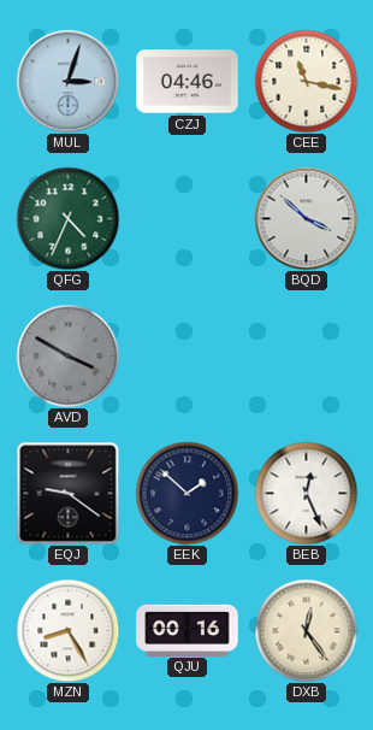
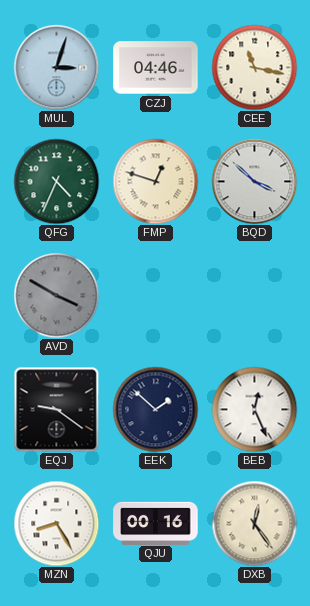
FMP: none -> 12:48 (155, 181)
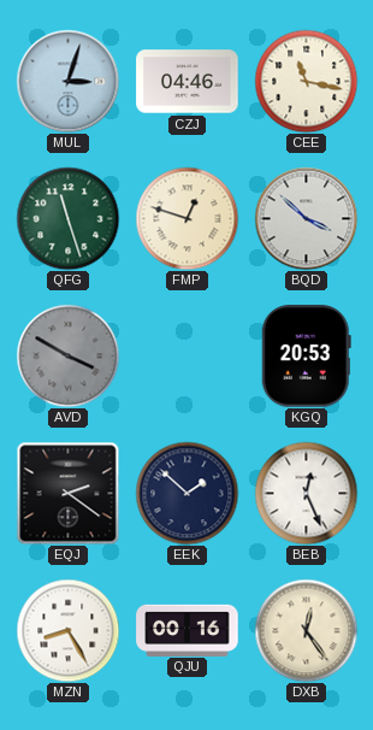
QFG: 4:34 -> 11:27 (67, 218)
KGQ: none -> 20:53 (306, 357)
EQJ: 9:21 -> 2:21 (67, 493)
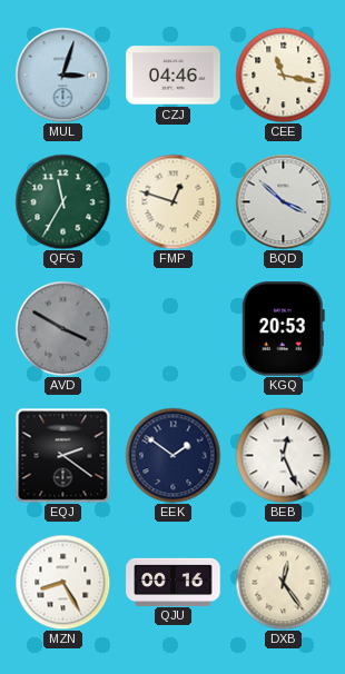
QFG: 11:27 -> 11:35 (62, 201)
EEK: 1:52 -> 1:51 (172, 455)
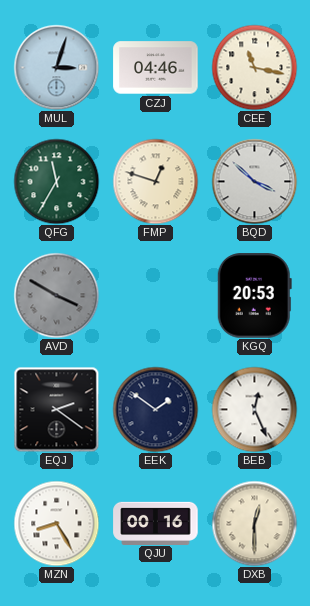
DXB: 12:24 -> 12:30 (254, 523)
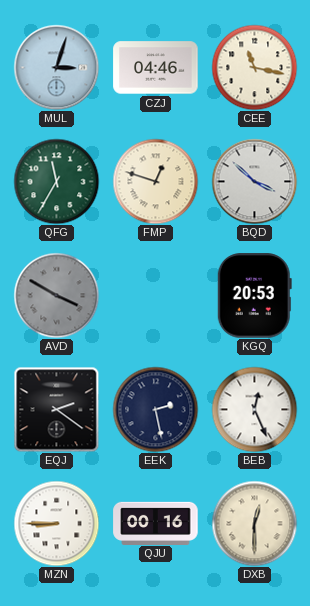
EEK: 1:51 -> 2:28 (155, 409)
MZN: 8:25 -> 8:45 (56, 523)
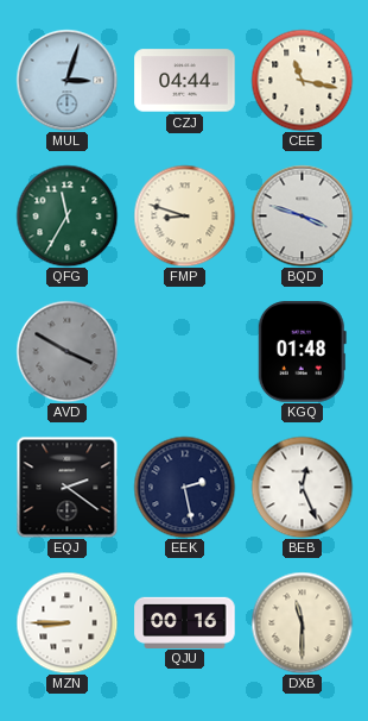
CZJ: 04:46 -> 04:44 (185, 81)
FMP: 12:48 -> 8:48 (184, 215)
BQD: 3:52 -> 3:48 (302, 215)
KGQ: 20:53 -> 01:48 (302, 352)
DXB: 12:30 -> 11:30 (302, 622)
